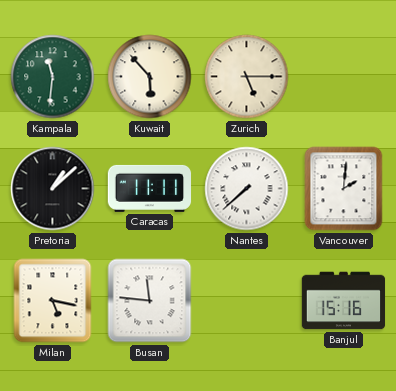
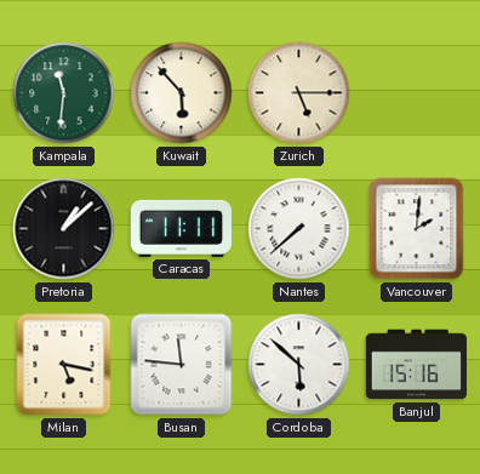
Cordoba: none -> 5:52 (299, 365)
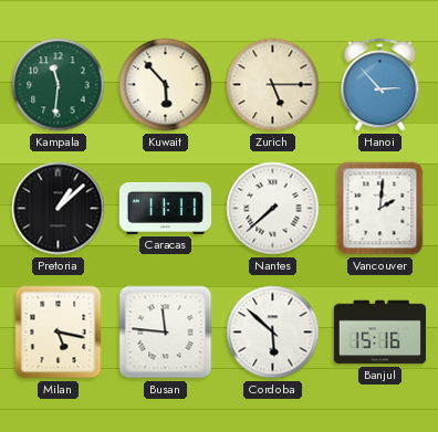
Hanoi: none -> 2:53 (380, 85)
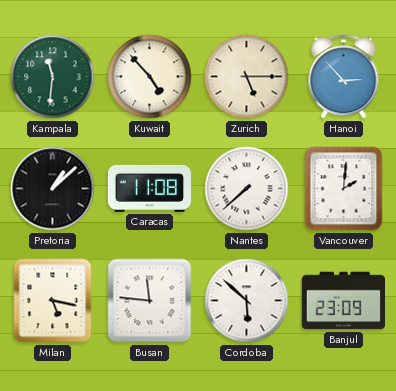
Kuwait: 5:53 -> 4:53 (150, 77)
Caracas: 11:11 -> 11:08 (150, 188)
Banjul: 15:16 -> 23:09 (344, 301)
